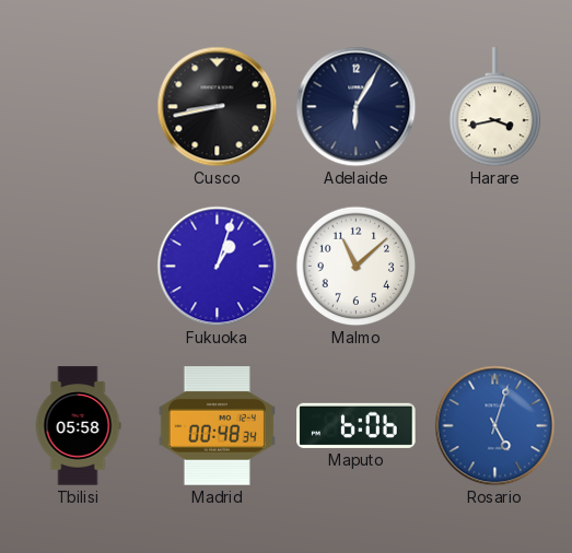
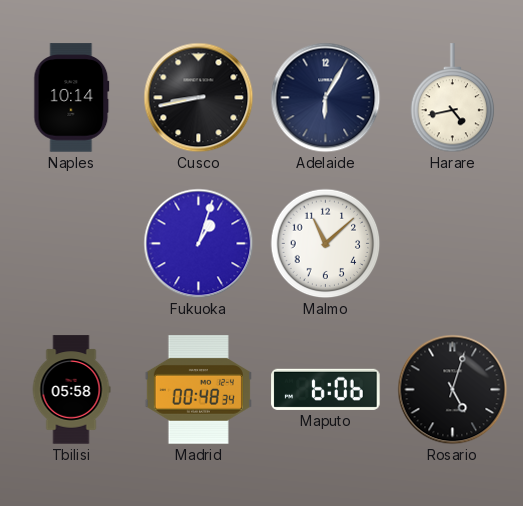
Naples: none -> 10:14 (72, 98)
Harare: 3:43 -> 4:43 (453, 98)
Rosario dial: blue -> black (453, 390)
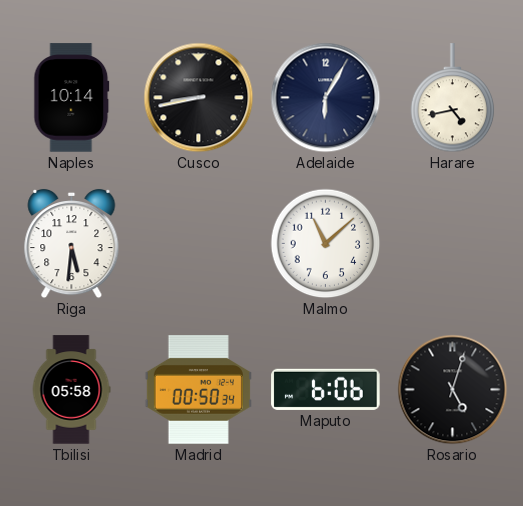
Riga: none -> 5:31 (72, 244)
Fukuoka: 1:03 -> none (199, 244)
Madrid: 00:48 -> 00:50 (198, 390)
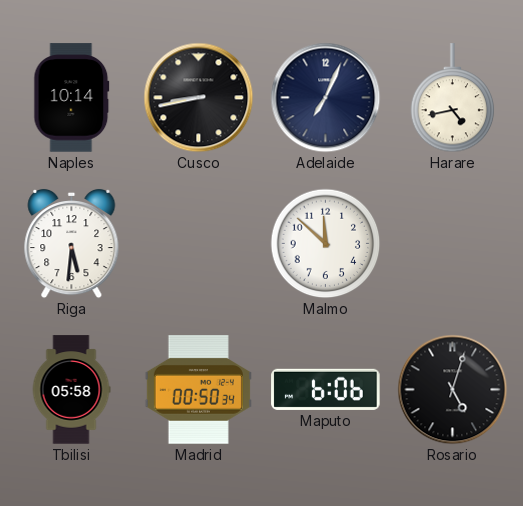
Adelaide: 6:05 -> 7:04 (326, 98)
Malmo: 11:08 -> 11:52 (326, 244)
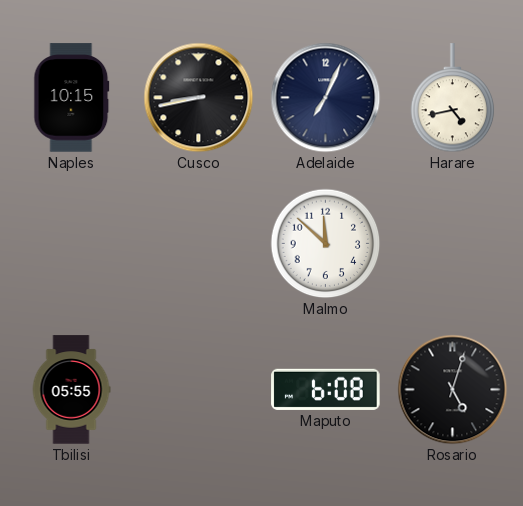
Naples: 10:14 -> 10:15 (72, 98)
Riga: 5:31 -> none (72, 244)
Tbilisi: 05:58 -> 05:55 (71, 390)
Madrid: 00:50 -> none (198, 390)
Maputo: 6:06 -> 6:08 (326, 389)
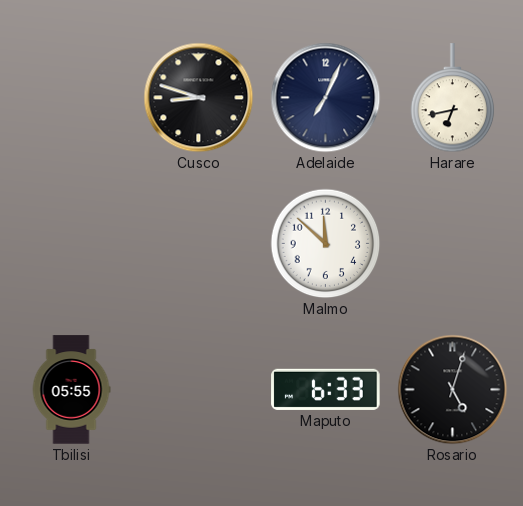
Naples: 10:15 -> none (72, 98)
Cusco: 8:43 -> 8:48 (199, 98)
Harare: 4:43 -> 6:43 (453, 98)
Maputo: 6:08 -> 6:33 (326, 389)
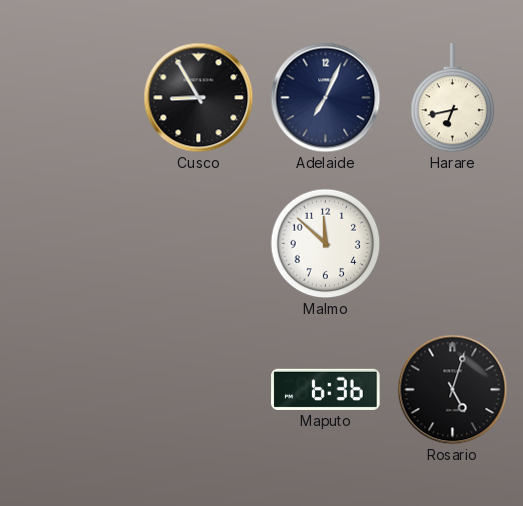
Cusco: 8:48 -> 8:55 (199, 98)
Tbilisi: 05:55 -> none (71, 390)
Maputo: 6:33 -> 6:36 (326, 389)
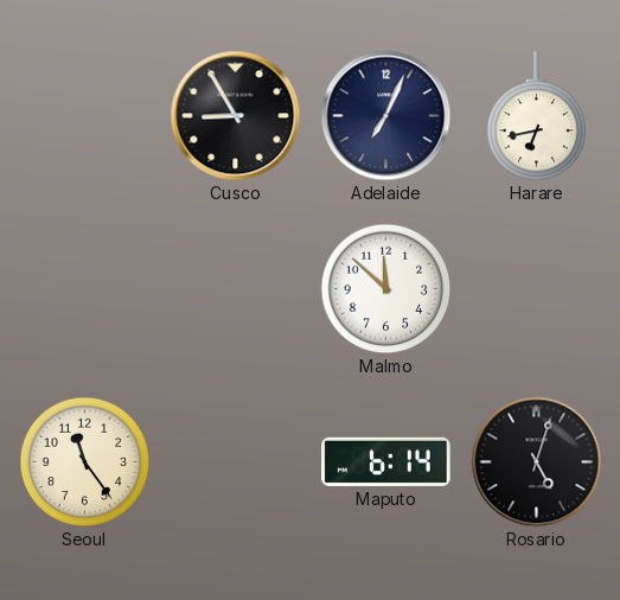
Seoul: none -> 11:24 (85, 462)
Maputo: 6:36 -> 6:14 (386, 461)
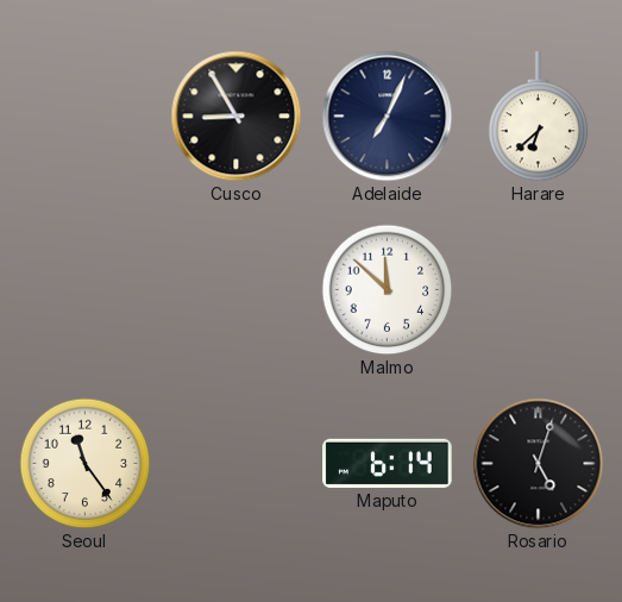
Harare: 6:43 -> 6:38 (539, 117)
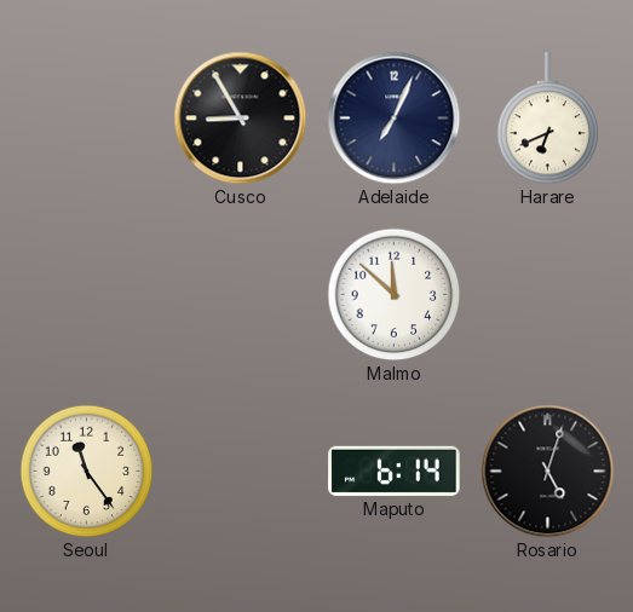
Harare: 6:38 -> 6:41 (548, 119)
